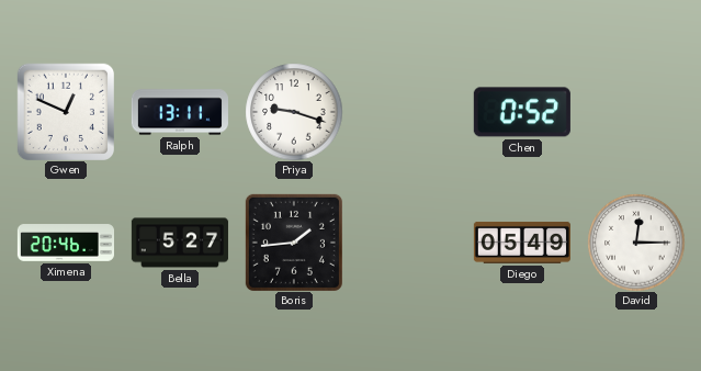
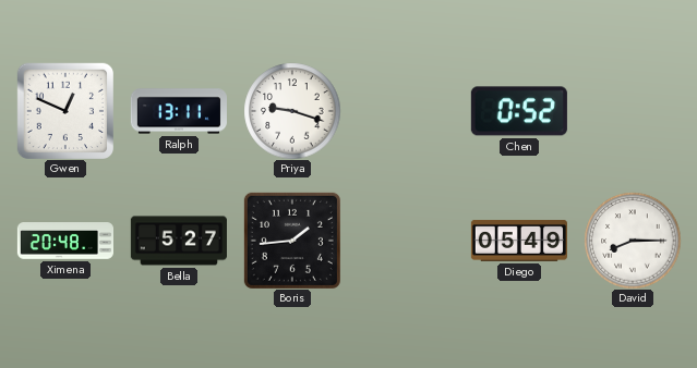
Ximena: 20:46 -> 20:48 (64, 241)
David: 12:15 -> 8:15 (633, 241)
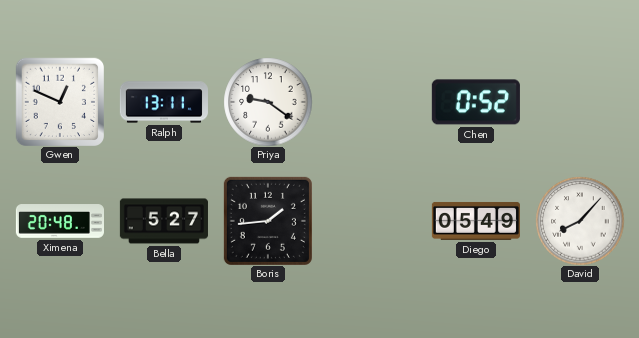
Priya: 9:18 -> 9:21 (268, 102)
David: 8:15 -> 8:07 (580, 221)
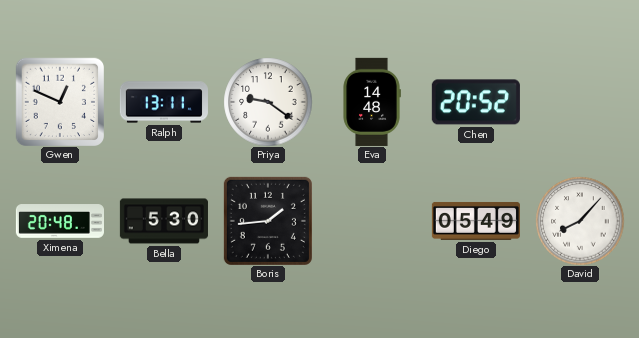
Eva: none -> 14:48 (372, 102)
Chen: 0:52 -> 20:52 (476, 102)
Bella: 5:27 -> 5:30 (164, 221)
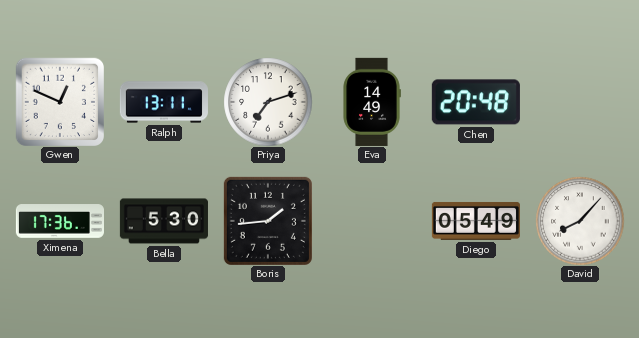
Priya: 9:21 -> 7:12 (268, 102)
Eva: 14:48 -> 14:49 (372, 102)
Chen: 20:52 -> 20:48 (476, 102)
Ximena: 20:48 -> 17:36 (59, 221)
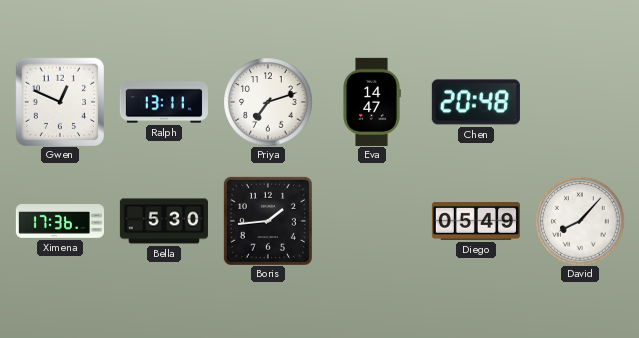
Eva: 14:49 -> 14:47 (372, 102)
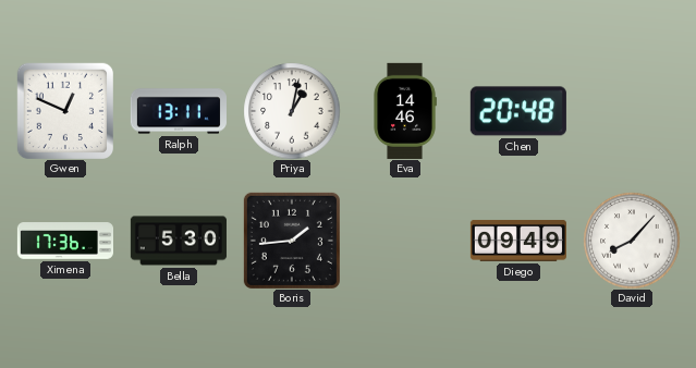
Priya: 7:12 -> 1:02 (292, 111)
Eva: 14:47 -> 14:46 (405, 111)
Diego: 05:49 -> 09:49 (518, 241)
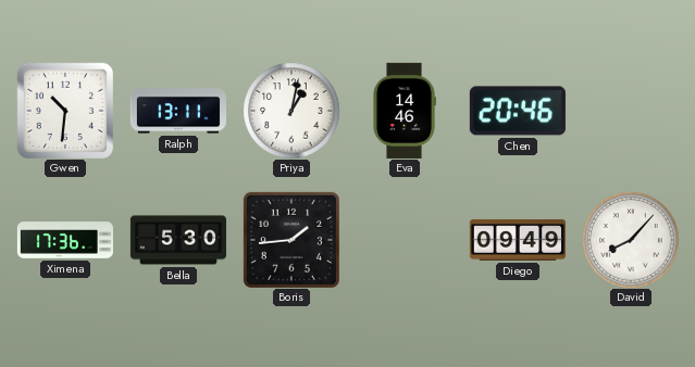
Gwen: 12:49 -> 10:31 (64, 110)
Chen: 20:48 -> 20:46 (518, 111)
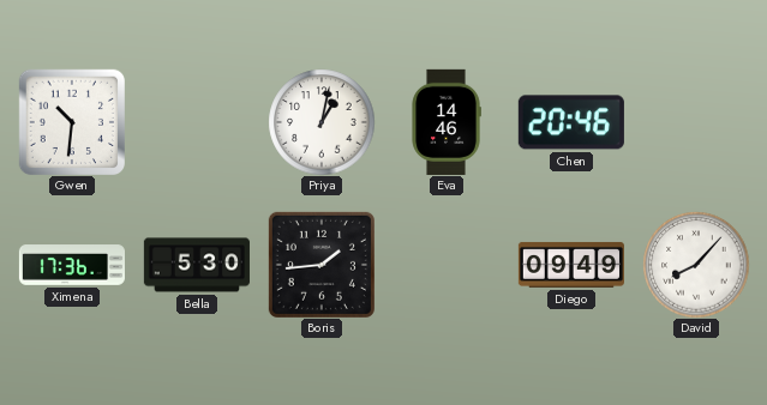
Ralph: 13:11 -> none (178, 111)
